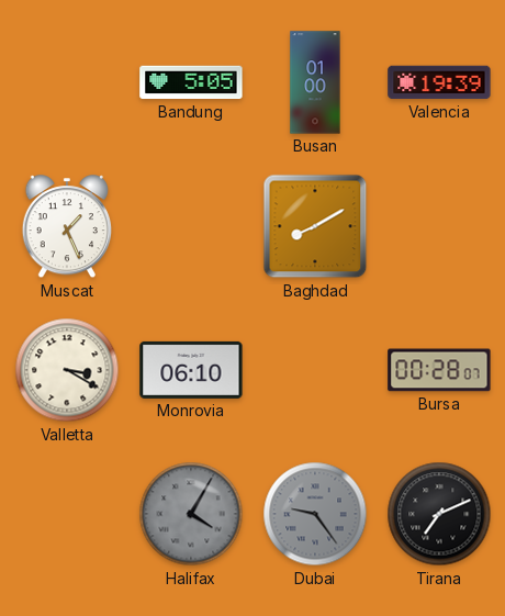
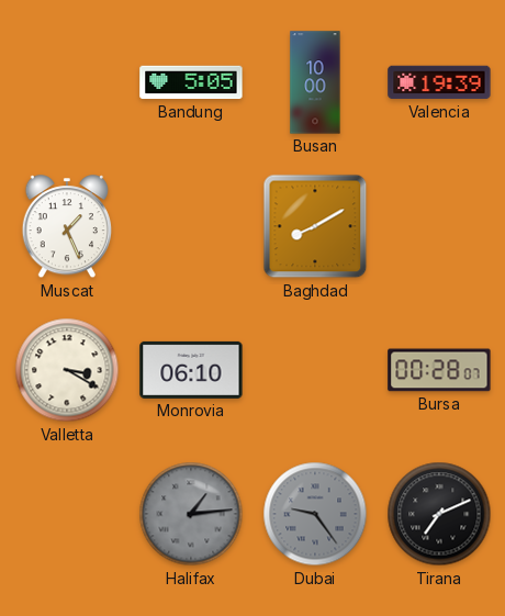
Busan: 01:00 -> 10:00 (315, 82)
Halifax: 4:05 -> 1:14 (191, 514)
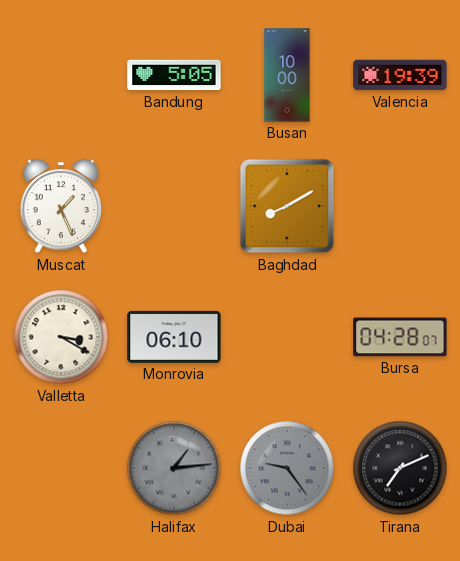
Bursa: 00:28 -> 04:28 (400, 337)
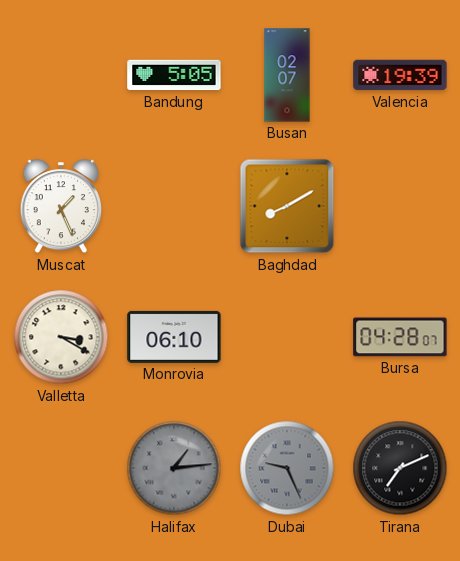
Busan: 10:00 -> 02:07 (287, 75)
Dubai: 9:24 -> 9:26 (287, 468)
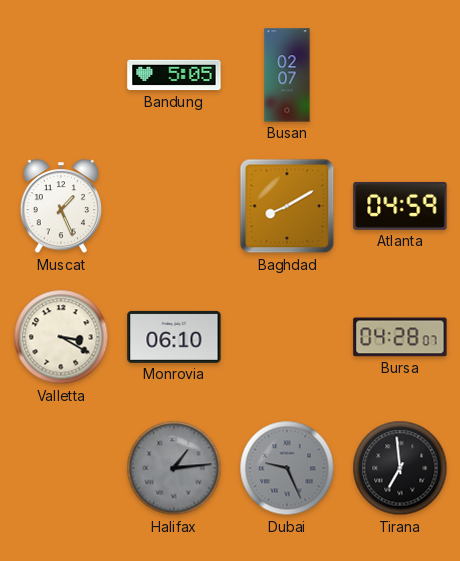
Valencia: 19:39 -> none (400, 75)
Atlanta: none -> 04:59 (400, 206)
Tirana: 7:11 -> 6:59 (400, 468)
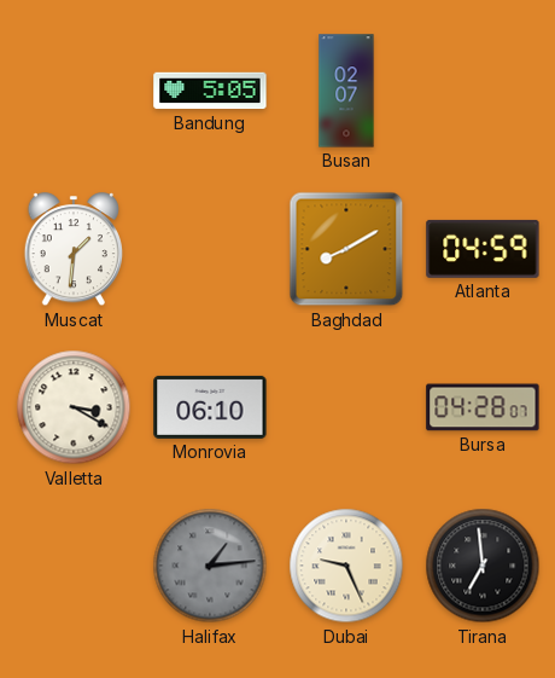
Muscat: 1:26 -> 1:31 (72, 250)
Dubai dial: grey -> cream (346, 566)
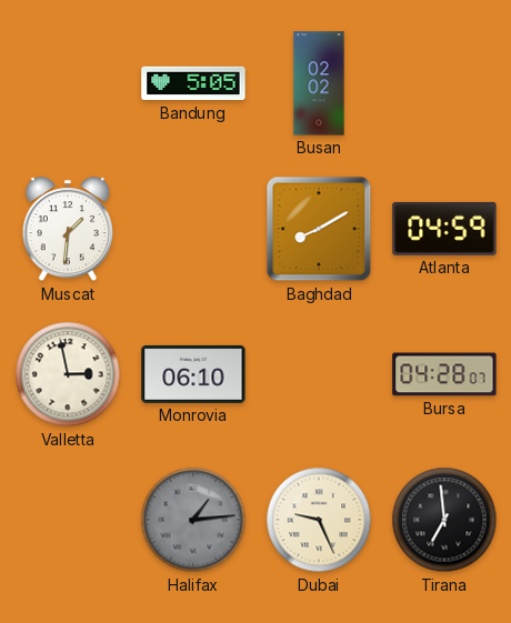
Busan: 02:07 -> 02:02 (319, 83)
Valletta: 3:20 -> 2:58 (68, 374)
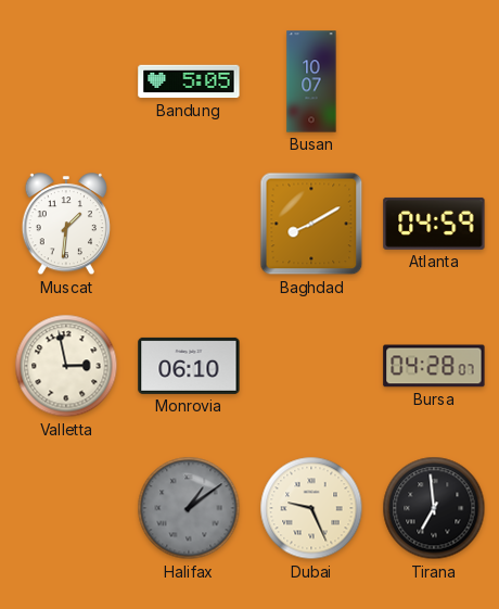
Busan: 02:02 -> 10:07 (311, 81)
Halifax: 1:14 -> 1:09 (189, 508)
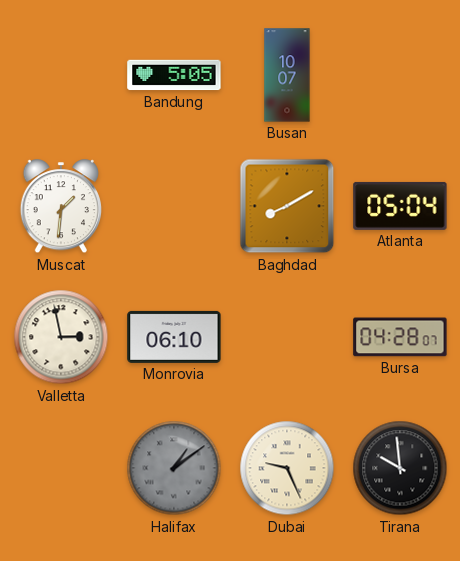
Atlanta: 04:59 -> 05:04 (400, 206)
Tirana: 6:59 -> 9:59 (400, 468)
